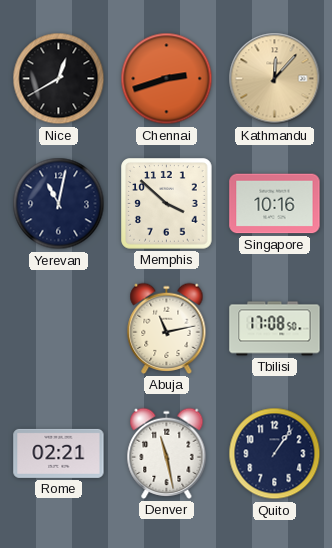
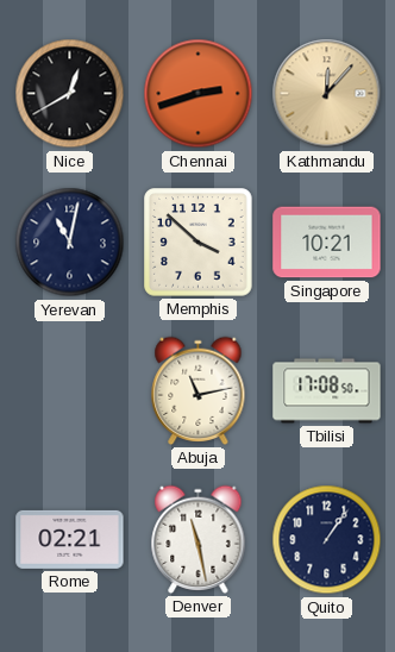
Singapore: 10:16 -> 10:21 (327, 243)
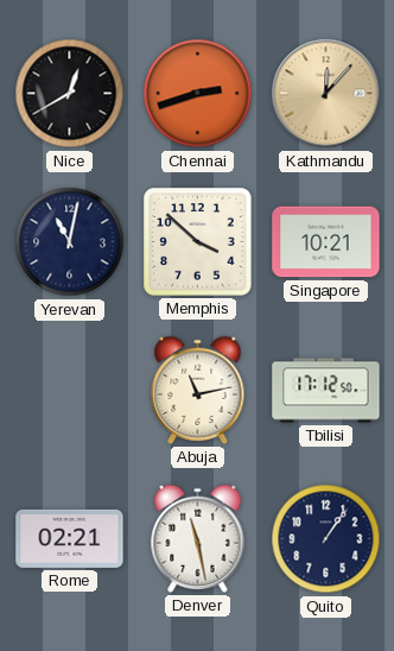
Tbilisi: 17:08 -> 17:12 (326, 391)
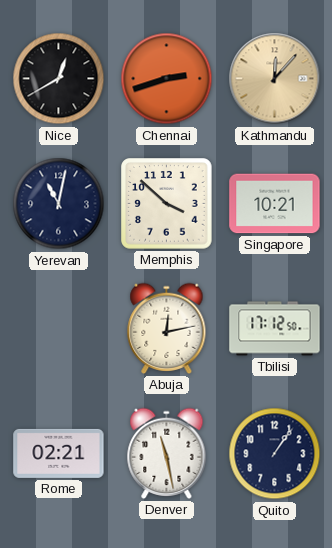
Abuja: 11:13 -> 12:13 (167, 328)
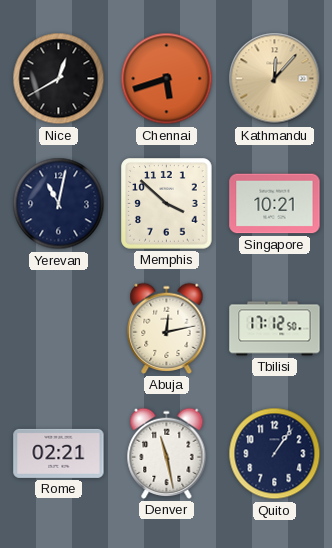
Chennai: 2:42 -> 5:42 (167, 79)
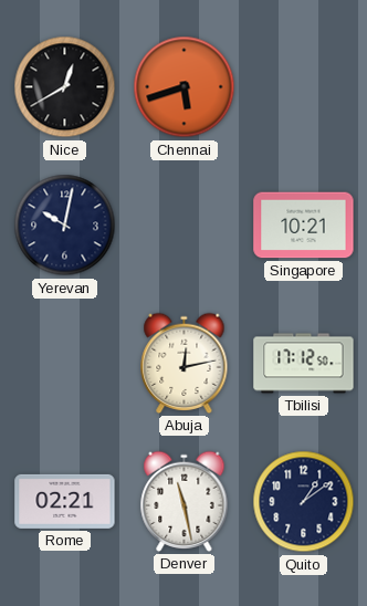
Kathmandu: 12:07 -> none (275, 79)
Yerevan: 11:02 -> 10:02 (65, 226)
Memphis: 3:52 -> none (167, 204)
Quito: 1:06 -> 1:09 (304, 502)
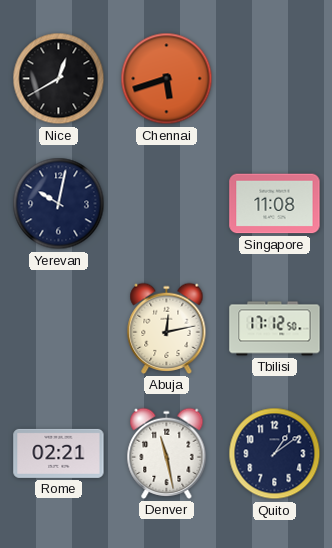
Singapore: 10:21 -> 11:08 (275, 204)
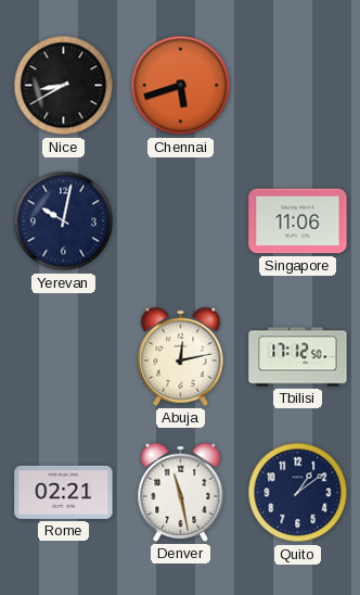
Nice: 12:40 -> 8:40 (64, 86)
Singapore: 11:08 -> 11:06 (298, 221)
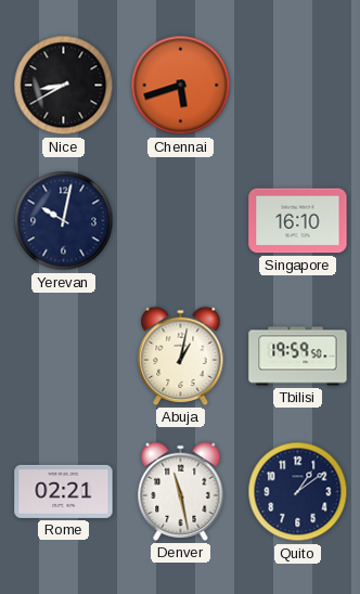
Singapore: 11:06 -> 16:10 (298, 221)
Abuja: 12:13 -> 1:02 (181, 356)
Tbilisi: 17:12 -> 19:59 (298, 357)
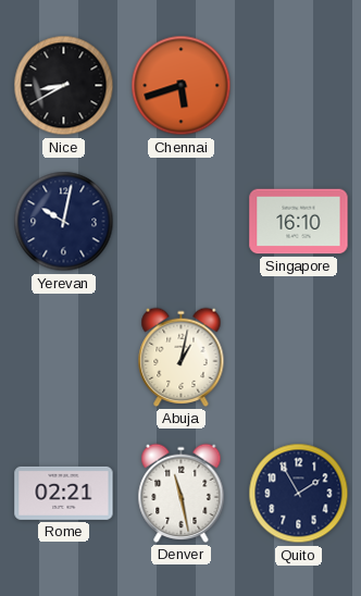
Tbilisi: 19:59 -> none (298, 357)
Quito: 1:09 -> 1:55 (299, 494)
